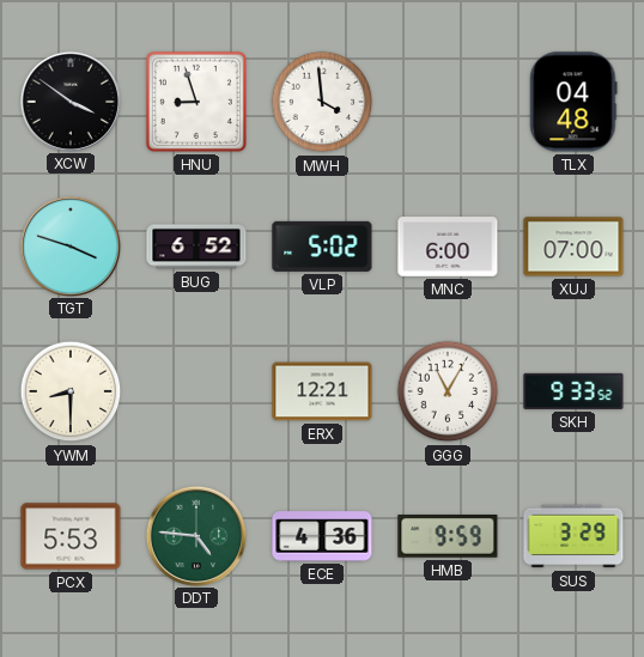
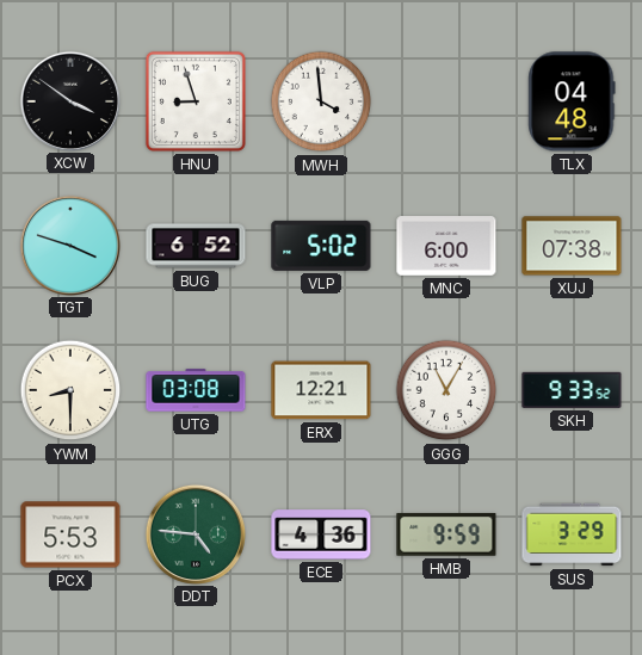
XUJ: 07:00 -> 07:38 (572, 246)
UTG: none -> 03:08 (196, 390)
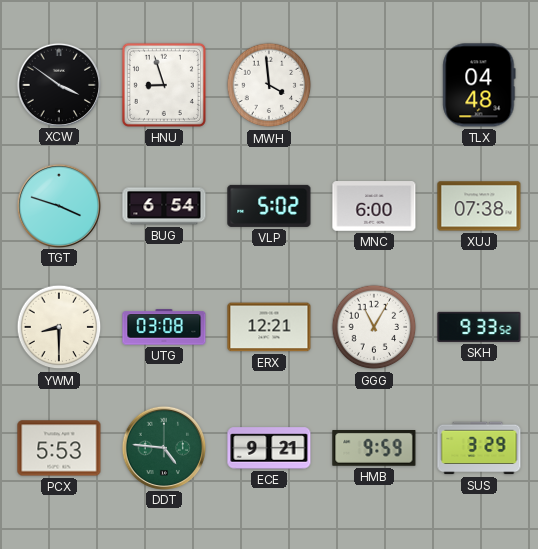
BUG: 6:52 -> 6:54 (164, 206)
ECE: 4:36 -> 9:21 (269, 448)
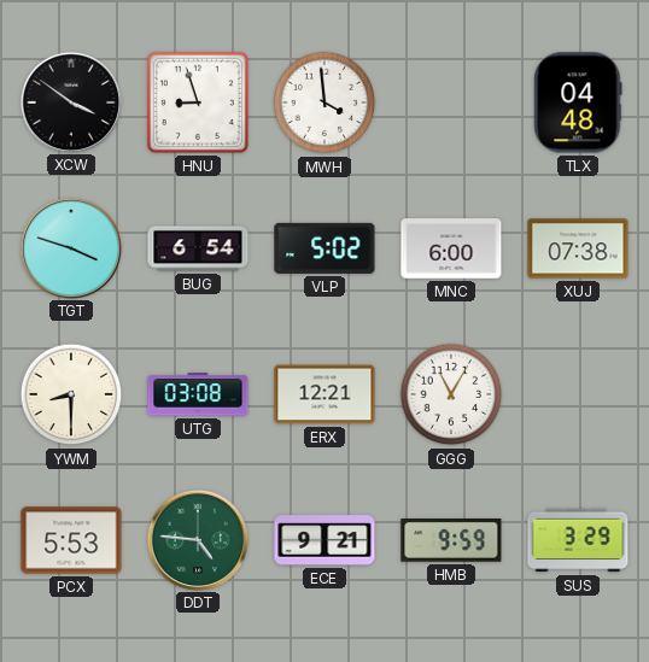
SKH: 9:33 -> none (479, 327)
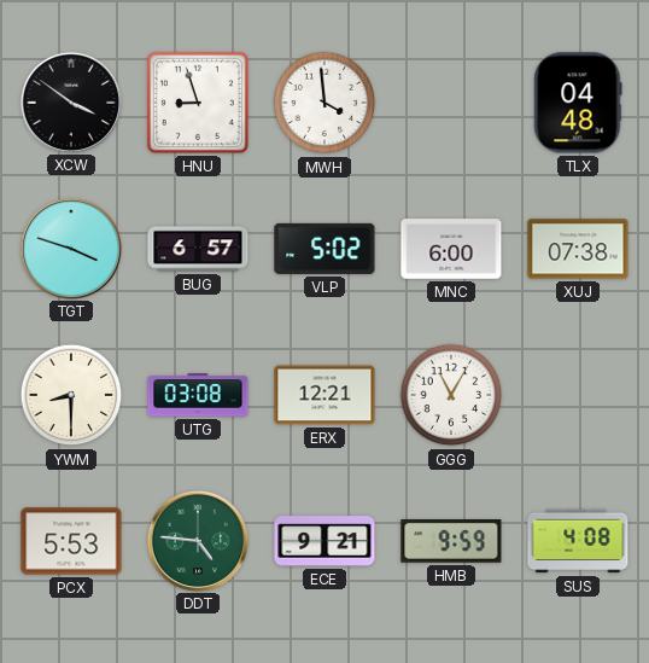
BUG: 6:54 -> 6:57 (198, 249)
SUS: 3:29 -> 4:08 (578, 541)
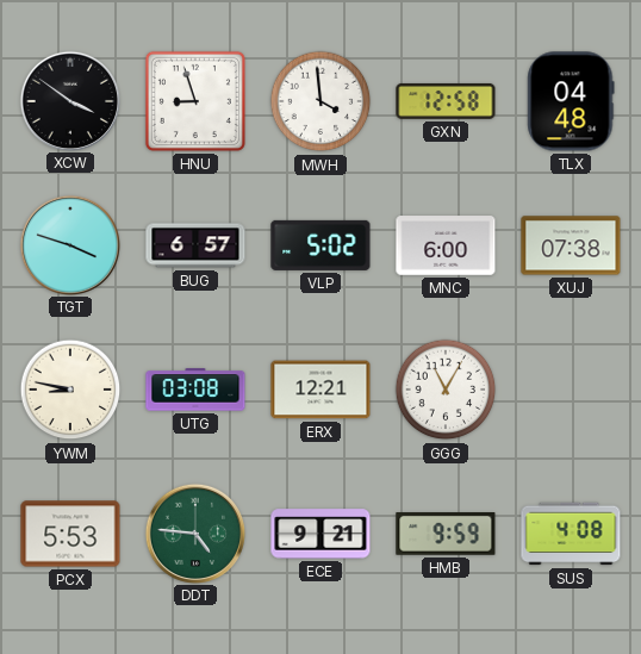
GXN: none -> 12:58 (446, 101)
YWM: 8:30 -> 8:47 (70, 390)
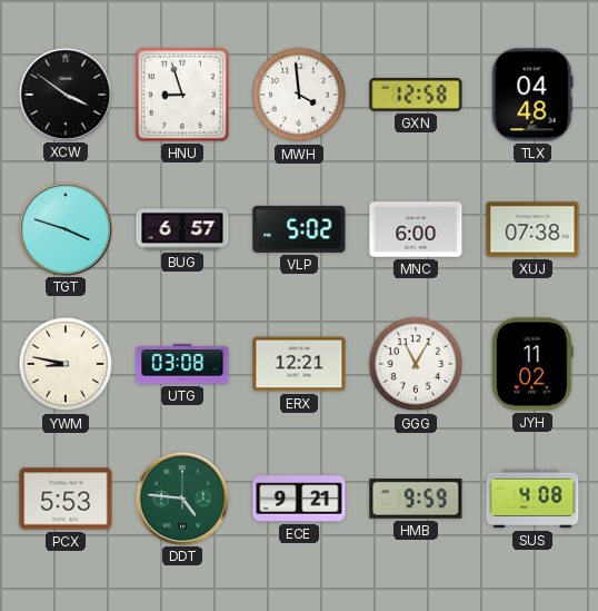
JYH: none -> 11:02 (532, 364)
